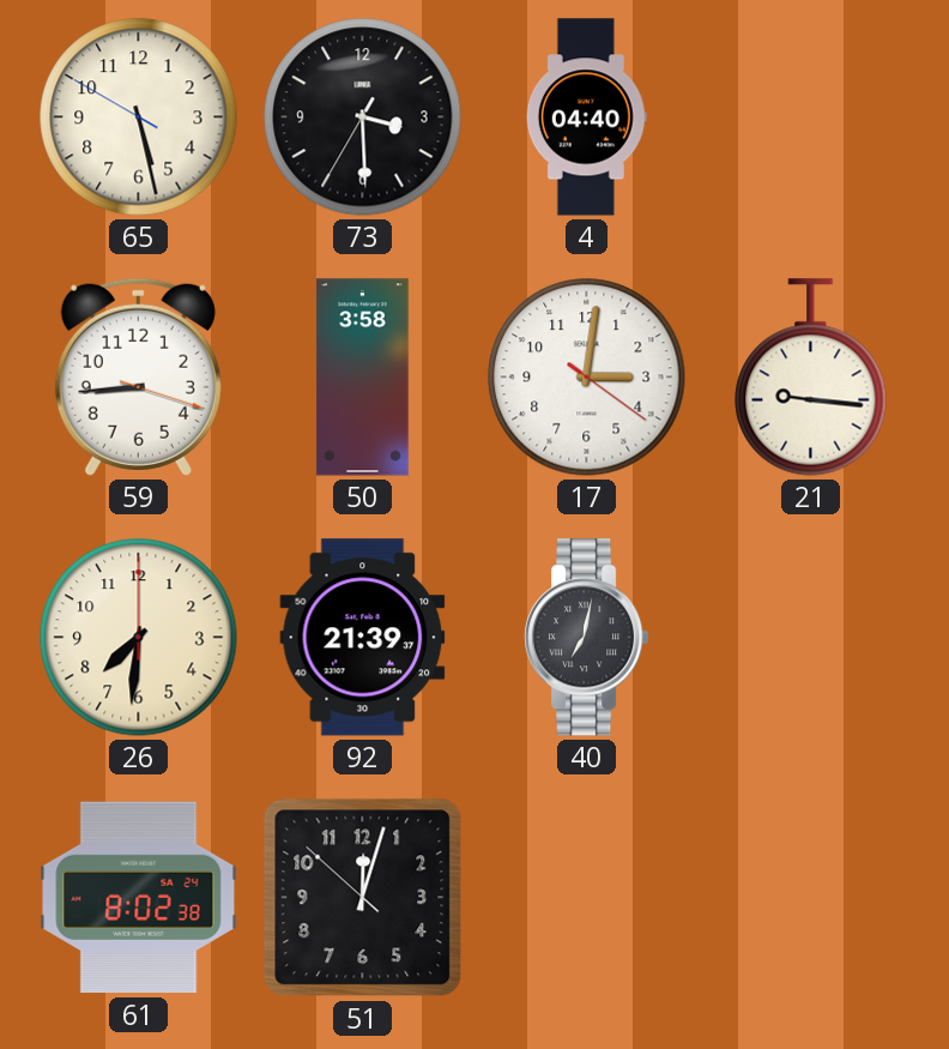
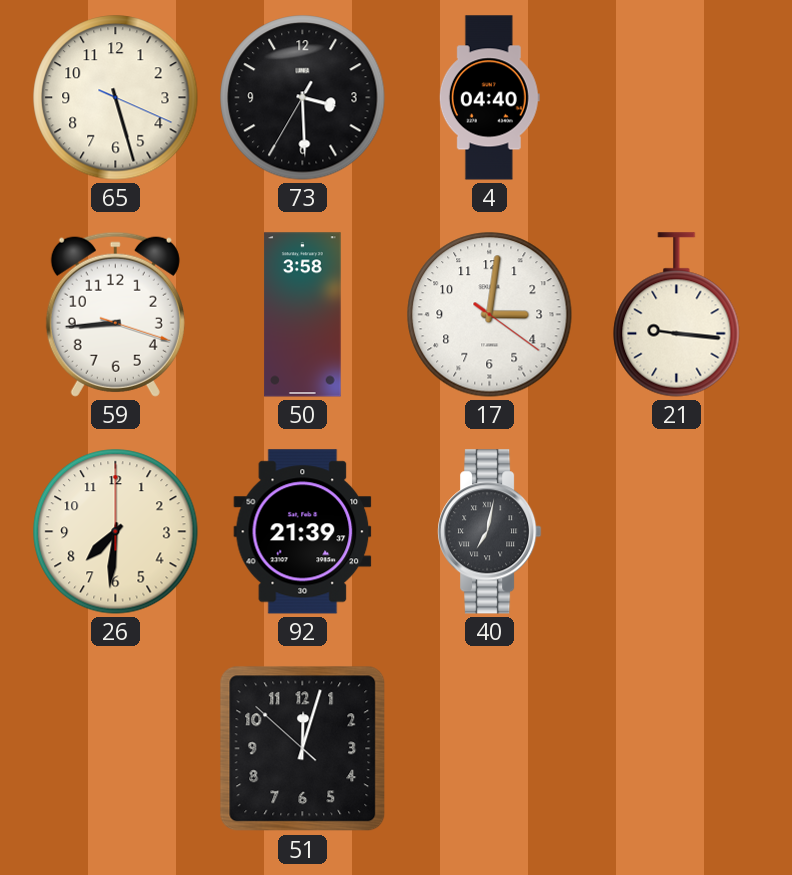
65: 5:27:50 -> 5:27:19 (116, 98)
61: 8:02 -> none (139, 898)
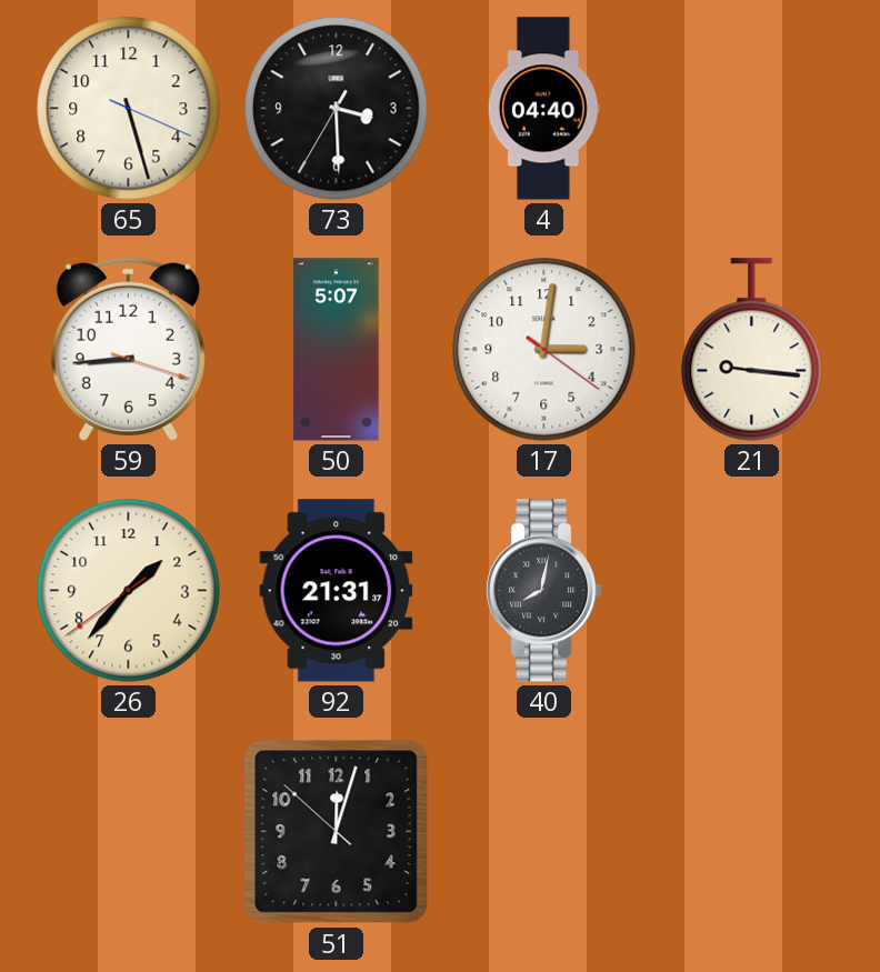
50: 3:58 -> 5:07 (337, 350)
26: 7:31 -> 1:36 (129, 591)
92: 21:39 -> 21:31 (337, 591)
40: 7:02 -> 8:02 (544, 591)
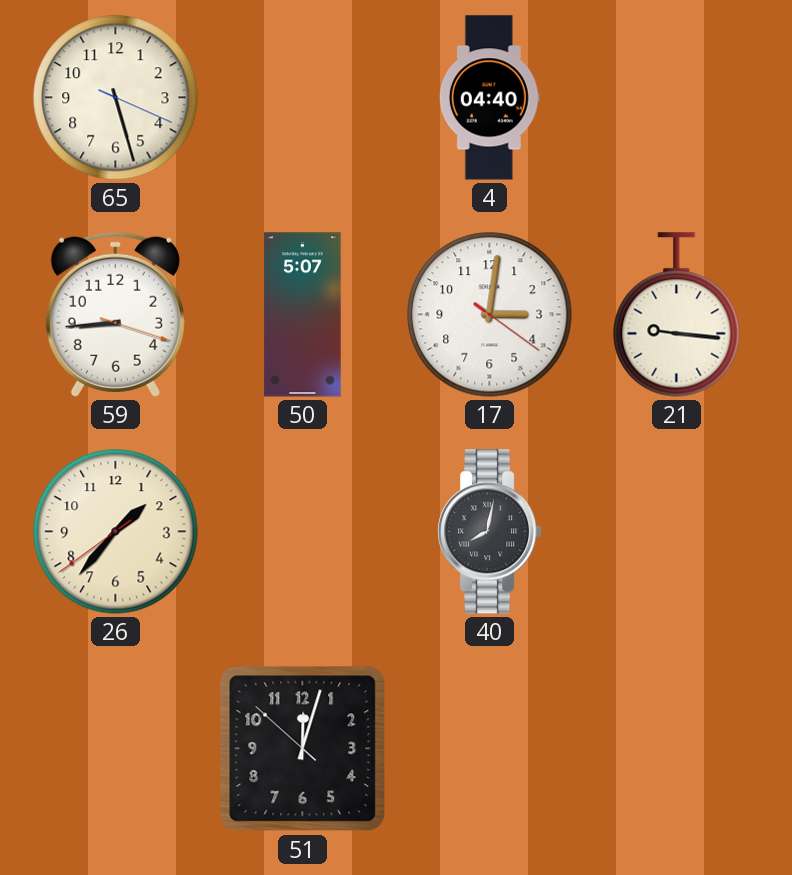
73: 3:29 -> none (337, 109)
92: 21:31 -> none (337, 591)
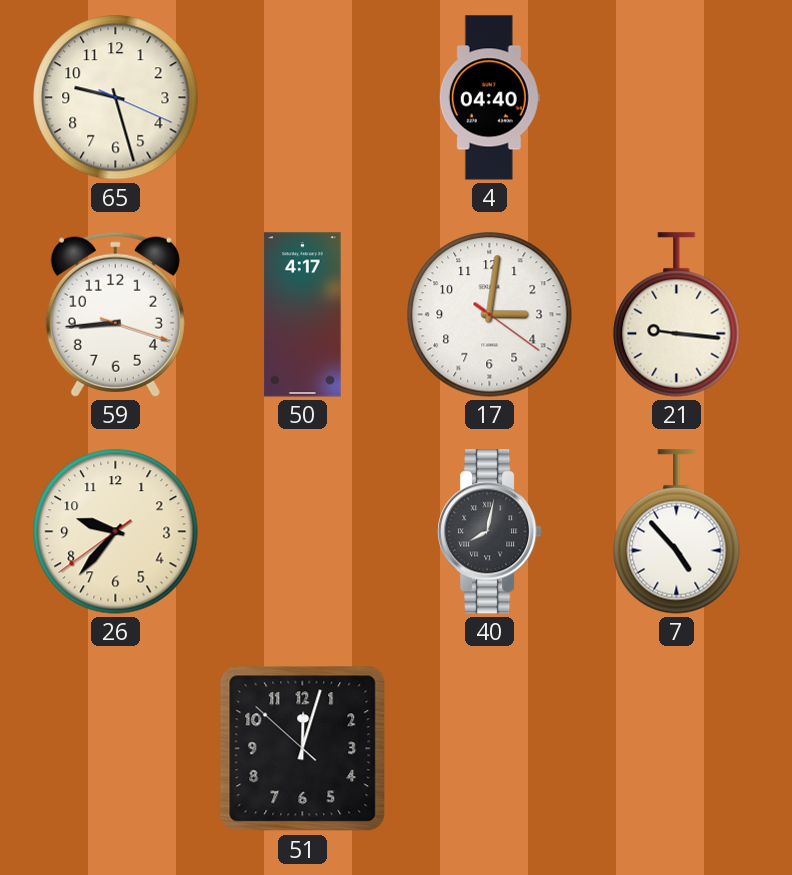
65: 5:27 -> 9:27 (116, 98)
50: 5:07 -> 4:17 (303, 315)
26: 1:36 -> 9:36 (116, 532)
7: none -> 4:53 (677, 532)
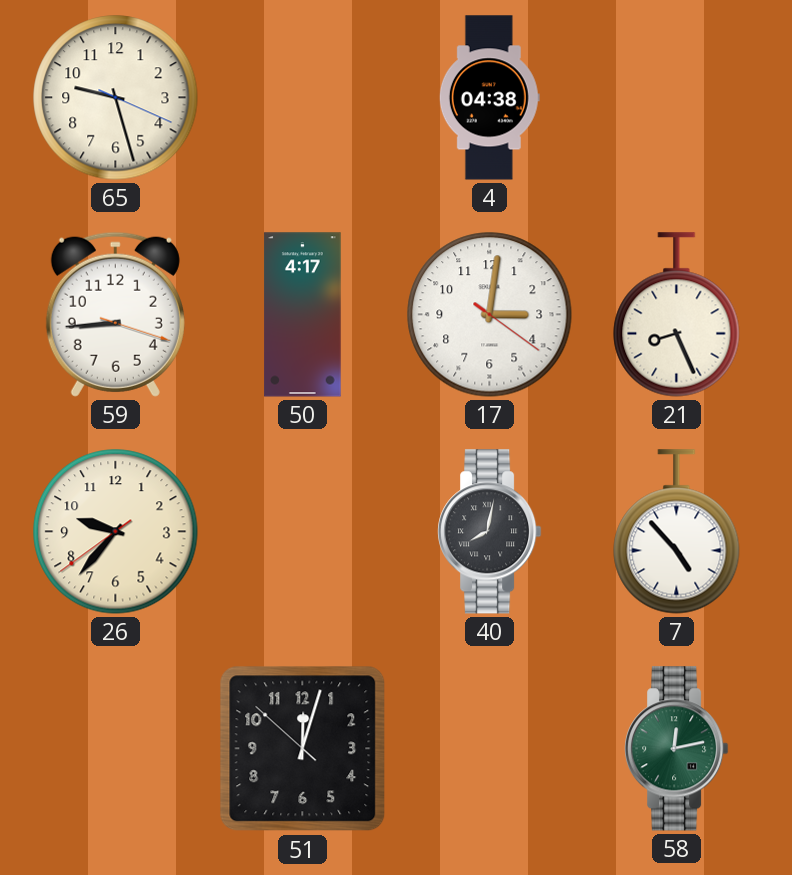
4: 04:40 -> 04:38 (489, 98)
21: 9:16 -> 8:26 (677, 315)
58: none -> 12:13 (677, 749)
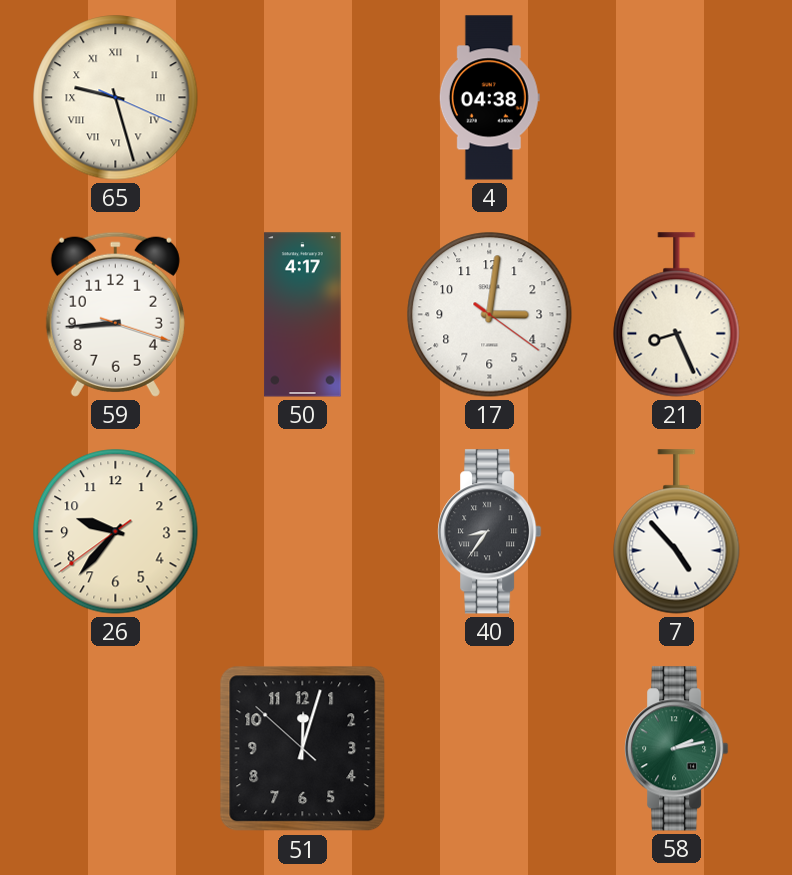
65 numerals: Arabic -> Roman (116, 98)
40: 8:02 -> 8:36 (490, 532)
58: 12:13 -> 2:13 (677, 749)
